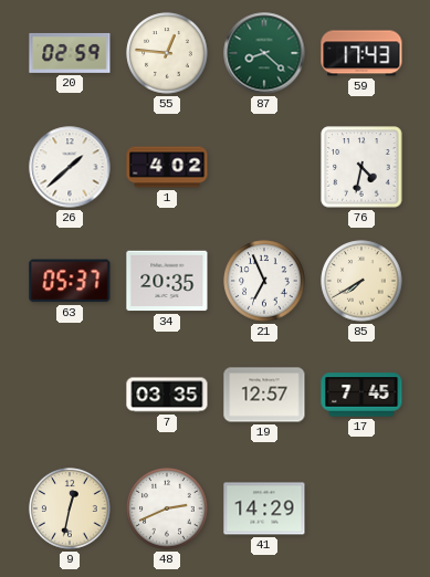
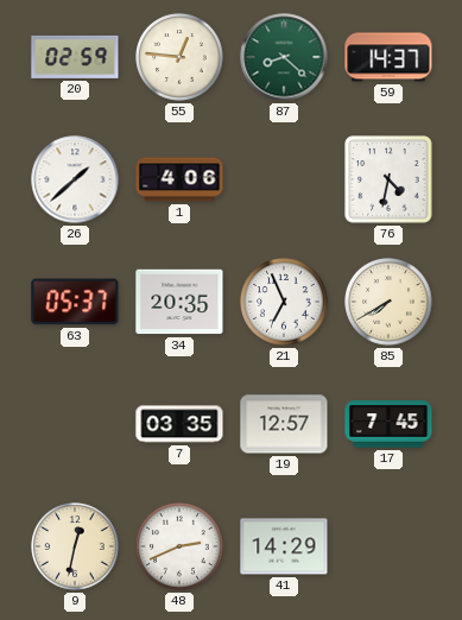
59: 17:43 -> 14:37 (388, 57)
1: 4:02 -> 4:06 (179, 179)
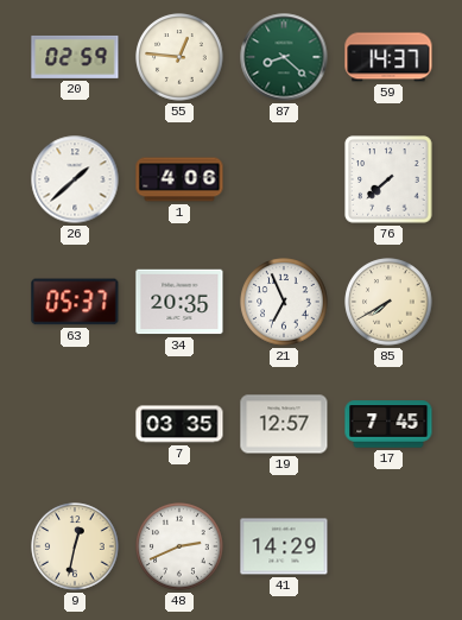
76: 4:32 -> 7:38 (388, 179)
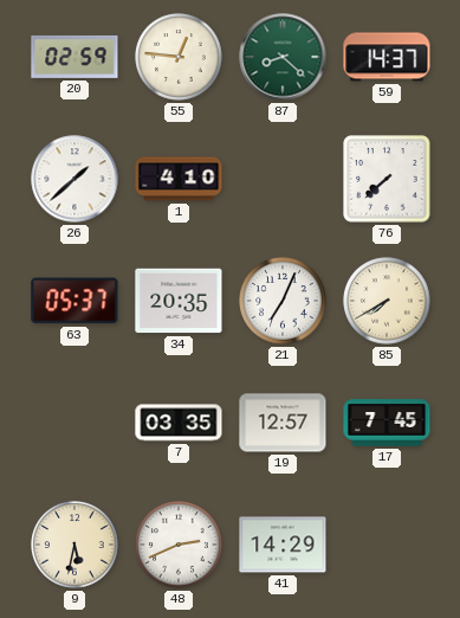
1: 4:06 -> 4:10 (179, 179)
21: 6:56 -> 7:04 (283, 301)
9: 12:32 -> 5:32 (74, 545)
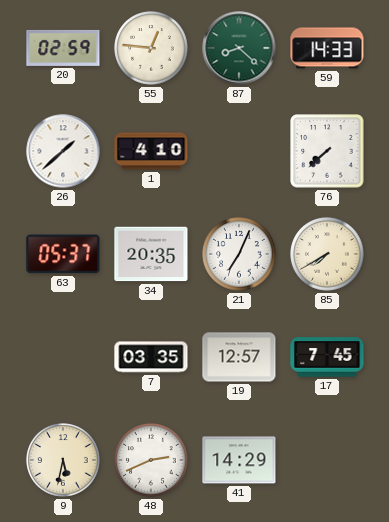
59: 14:37 -> 14:33 (327, 48)
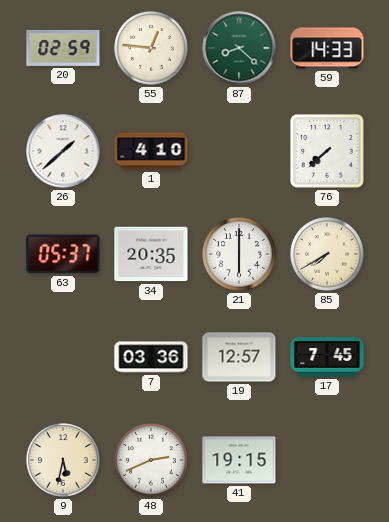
21: 7:04 -> 6:00 (239, 254)
7: 03:35 -> 03:36 (151, 357)
41: 14:29 -> 19:15 (239, 460)
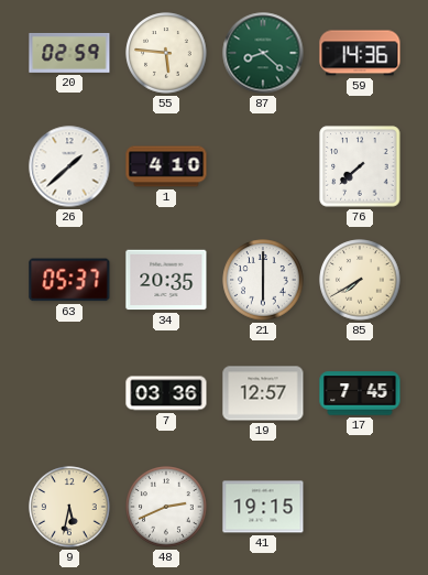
55: 12:46 -> 5:46 (166, 53)
59: 14:33 -> 14:36 (360, 53)
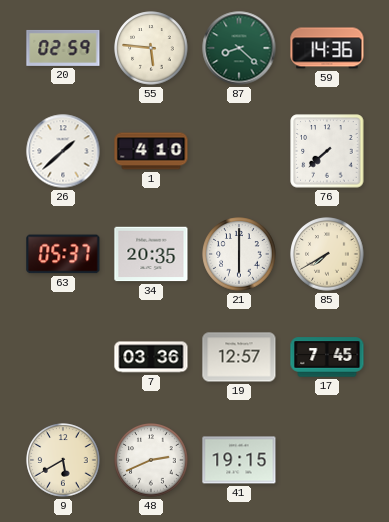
9: 5:32 -> 5:40 (63, 460)
